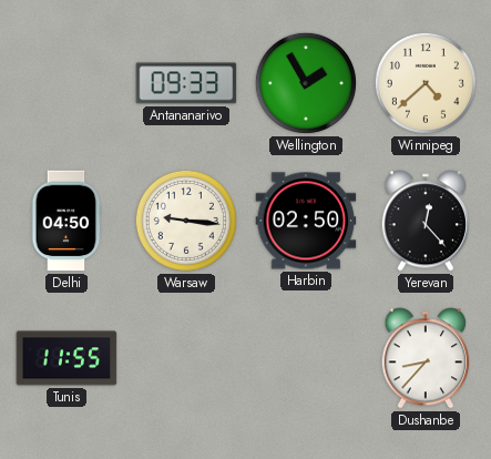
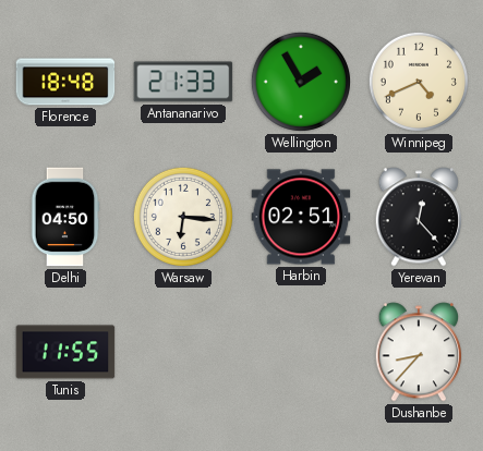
Florence: none -> 18:48 (65, 82)
Antananarivo: 09:33 -> 21:33 (183, 82)
Winnipeg: 4:38 -> 4:41 (419, 82)
Warsaw: 9:16 -> 6:16 (183, 217)
Harbin: 02:50 -> 02:51 (301, 217)
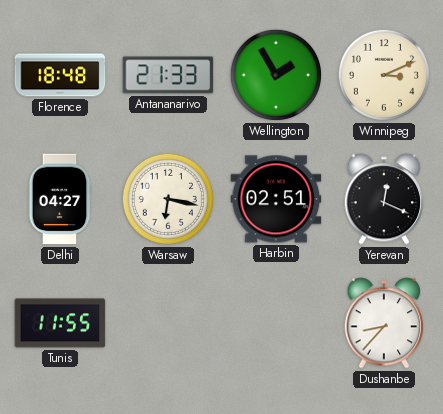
Winnipeg: 4:41 -> 3:11 (384, 75)
Delhi: 04:50 -> 04:27 (60, 199)
Warsaw: 6:16 -> 6:17 (168, 199)
Yerevan: 12:23 -> 12:19 (384, 199)
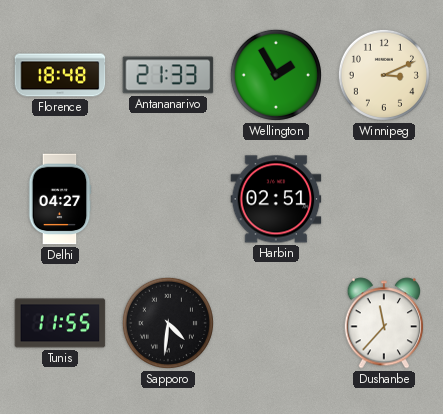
Warsaw: 6:17 -> none (168, 199)
Yerevan: 12:19 -> none (384, 199)
Sapporo: none -> 4:31 (168, 323)
Dushanbe: 8:37 -> 11:37 (384, 323)
